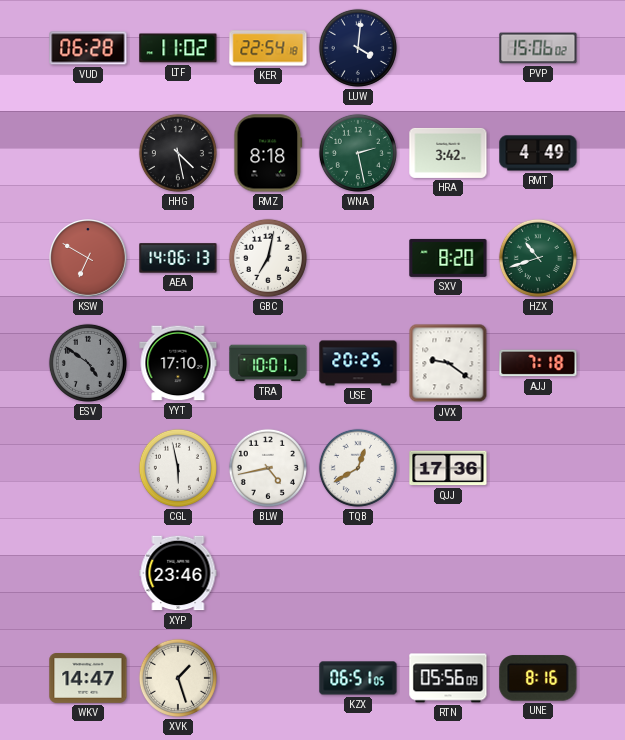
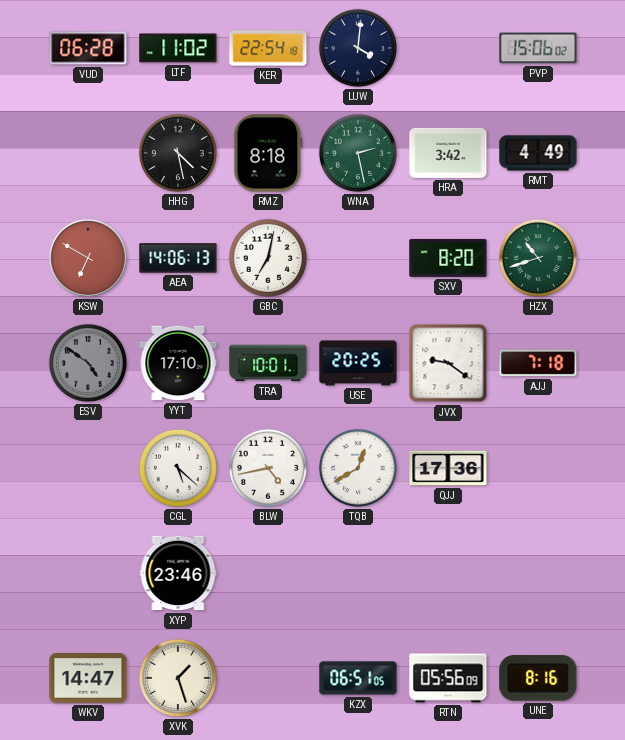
CGL: 5:58 -> 5:22 (178, 468)
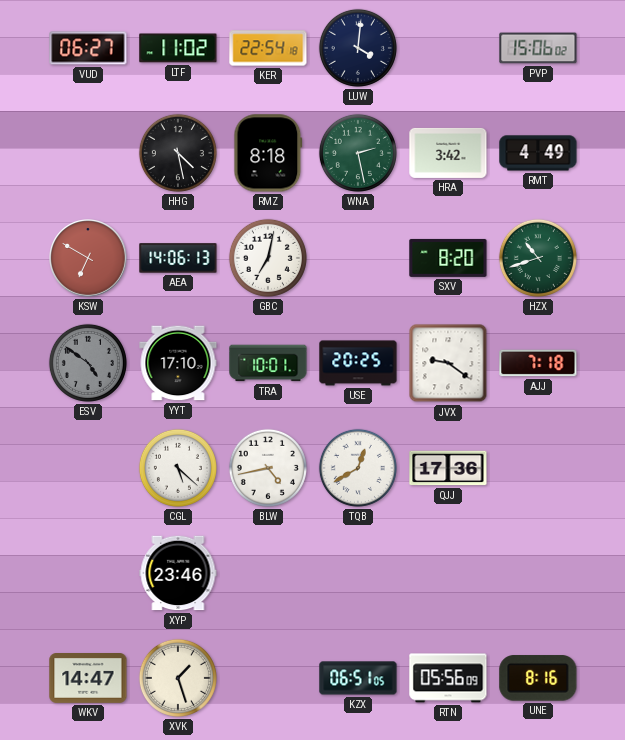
VUD: 06:28 -> 06:27 (88, 48)
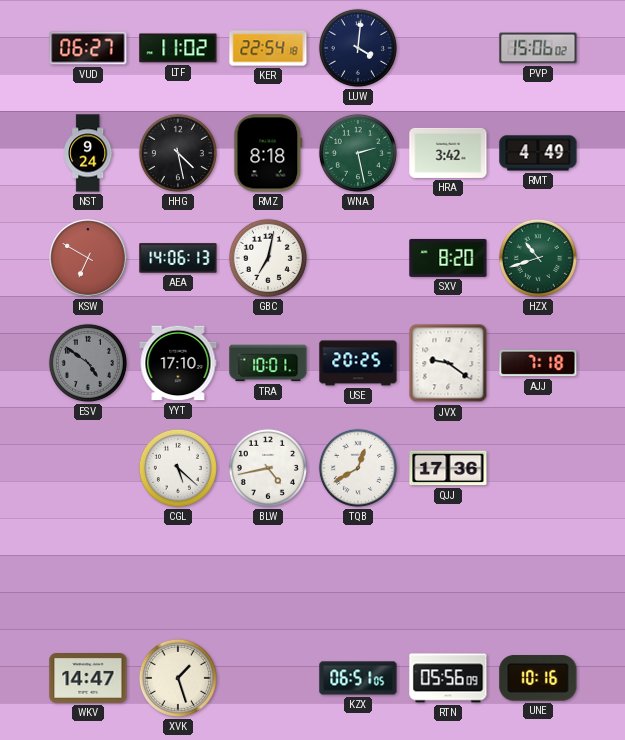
NST: none -> 9:24 (88, 153)
XYP: 23:46 -> none (178, 573)
UNE: 8:16 -> 10:16 (538, 678)
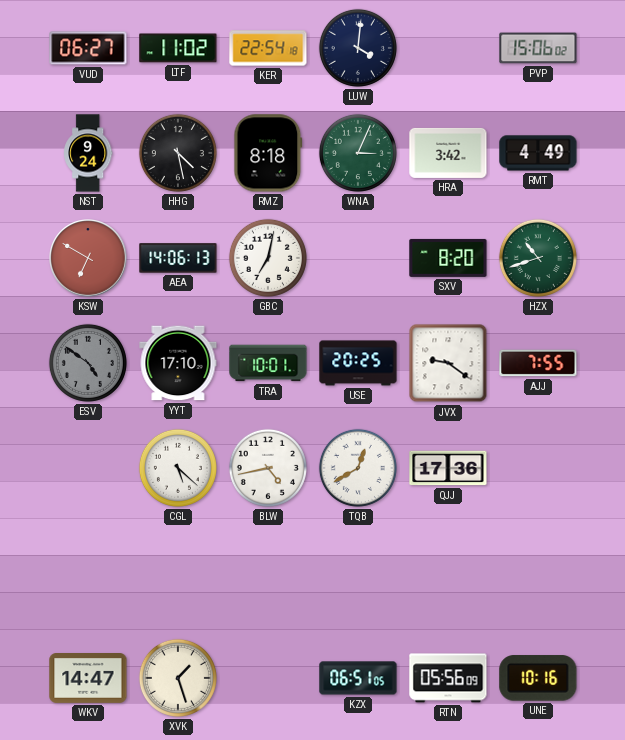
WNA: 2:28 -> 3:04 (358, 153)
AJJ: 7:18 -> 7:55 (538, 363)
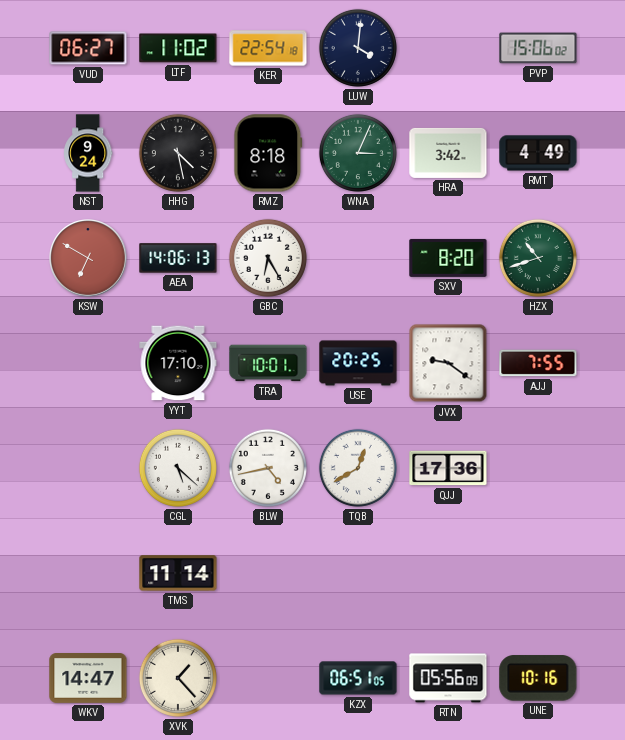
GBC: 7:02 -> 6:25 (268, 258)
ESV: 4:51 -> none (88, 363)
TMS: none -> 11:14 (178, 573)
XVK: 1:27 -> 1:23 (178, 678)
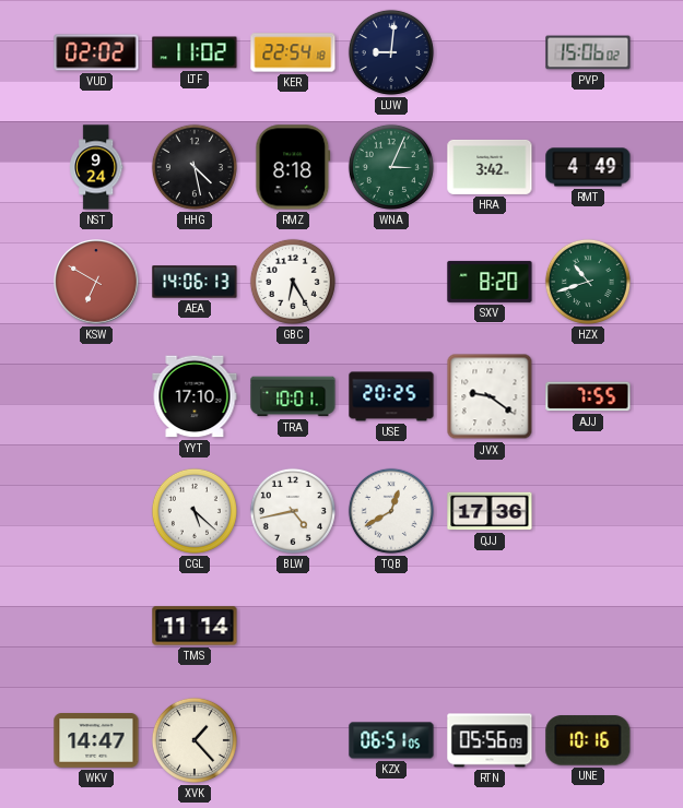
VUD: 06:27 -> 02:02 (96, 52)
LUW: 4:01 -> 9:01 (391, 52)
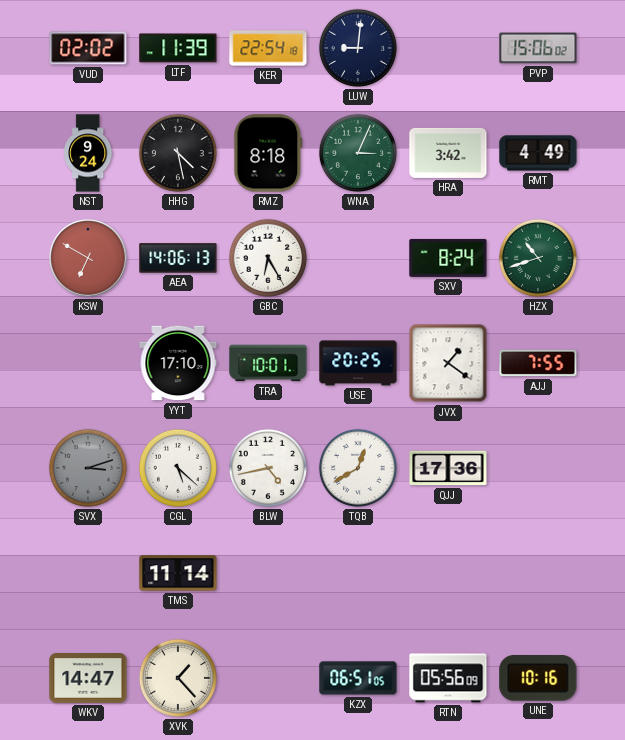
LTF: 11:02 -> 11:39 (178, 48)
SXV: 8:20 -> 8:24 (448, 258)
JVX: 9:21 -> 1:21 (448, 363)
SVX: none -> 3:12 (88, 468)
